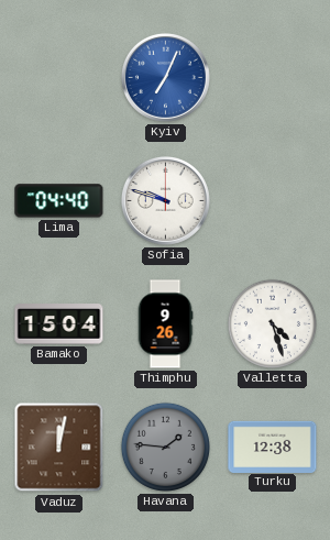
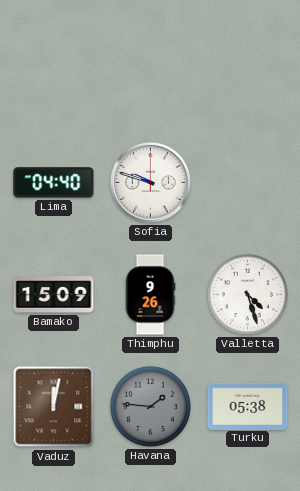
Kyiv: 7:04 -> none (165, 77)
Bamako: 15:04 -> 15:09 (54, 295)
Turku: 12:38 -> 05:38 (248, 406)
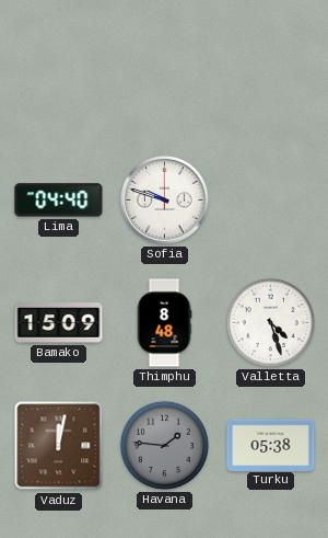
Thimphu: 9:26 -> 8:48 (164, 323)
